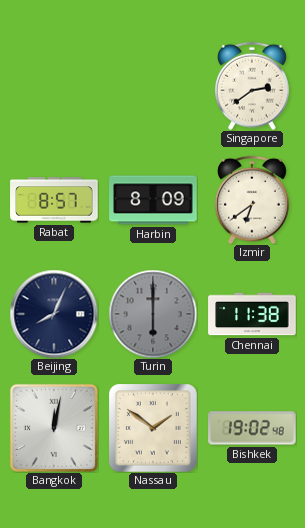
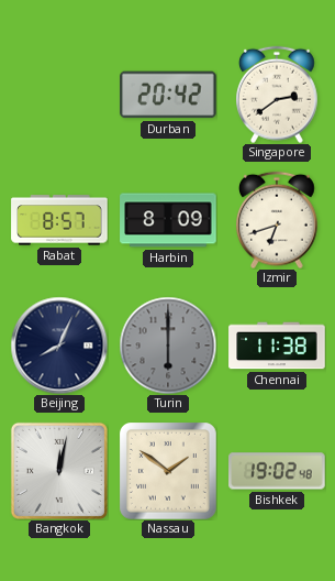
Durban: none -> 20:42 (168, 95)
Izmir: 6:39 -> 6:42 (278, 220)
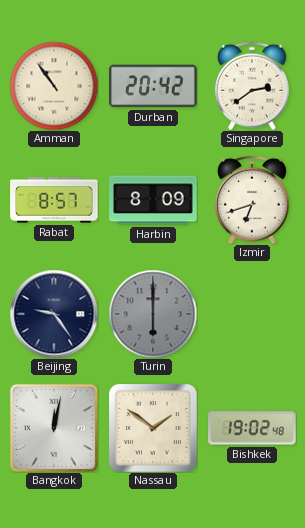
Amman: none -> 10:54 (54, 86)
Beijing: 8:04 -> 9:24 (54, 314)
Chennai: 11:38 -> none (277, 346)
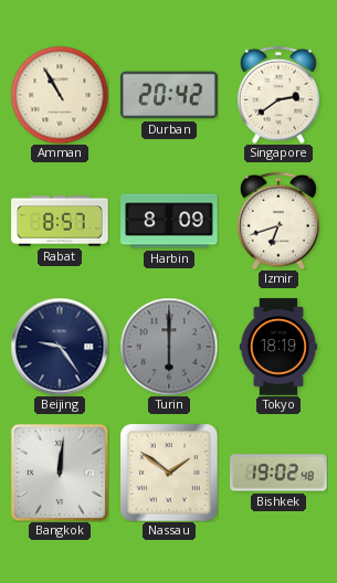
Amman: 10:54 -> 10:55 (60, 95)
Tokyo: none -> 18:19 (278, 347)
Bangkok: 12:02 -> 12:01 (60, 473)
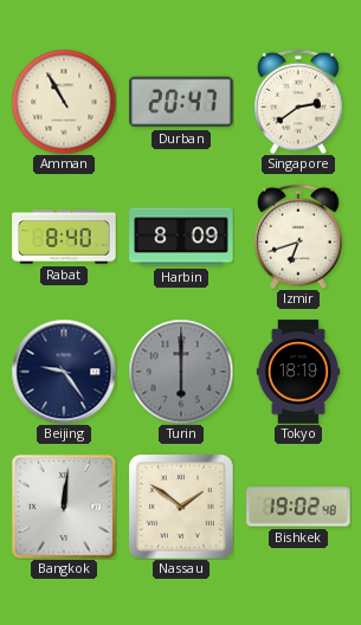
Durban: 20:42 -> 20:47 (181, 102)
Rabat: 8:57 -> 8:40 (64, 237)
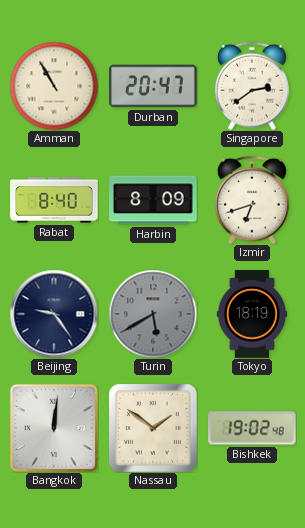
Turin: 6:00 -> 5:40 (153, 314)
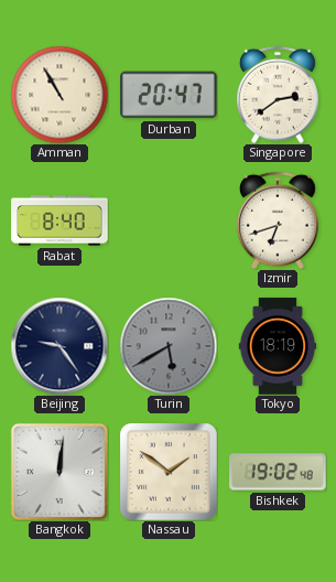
Harbin: 8:09 -> none (153, 200)
